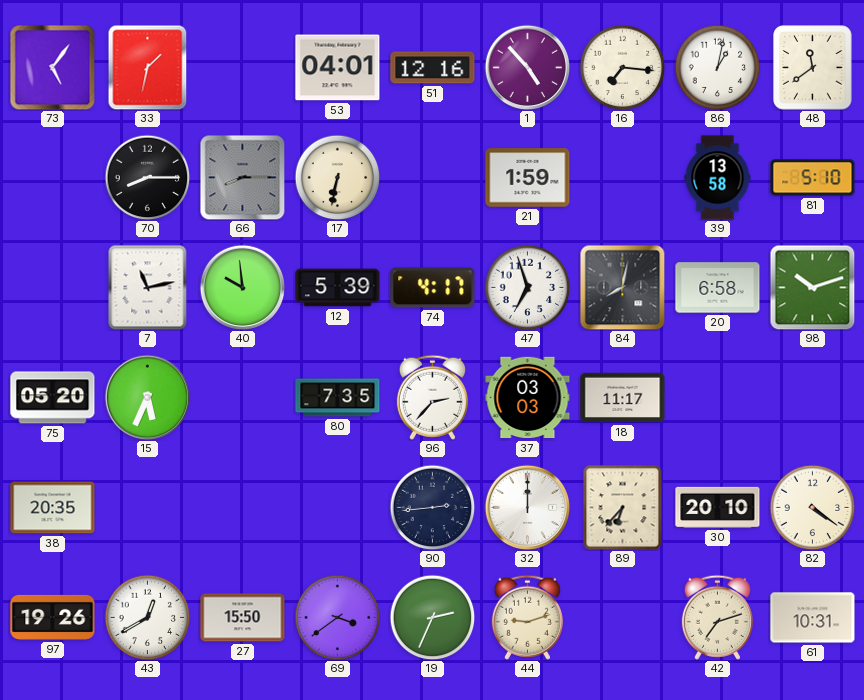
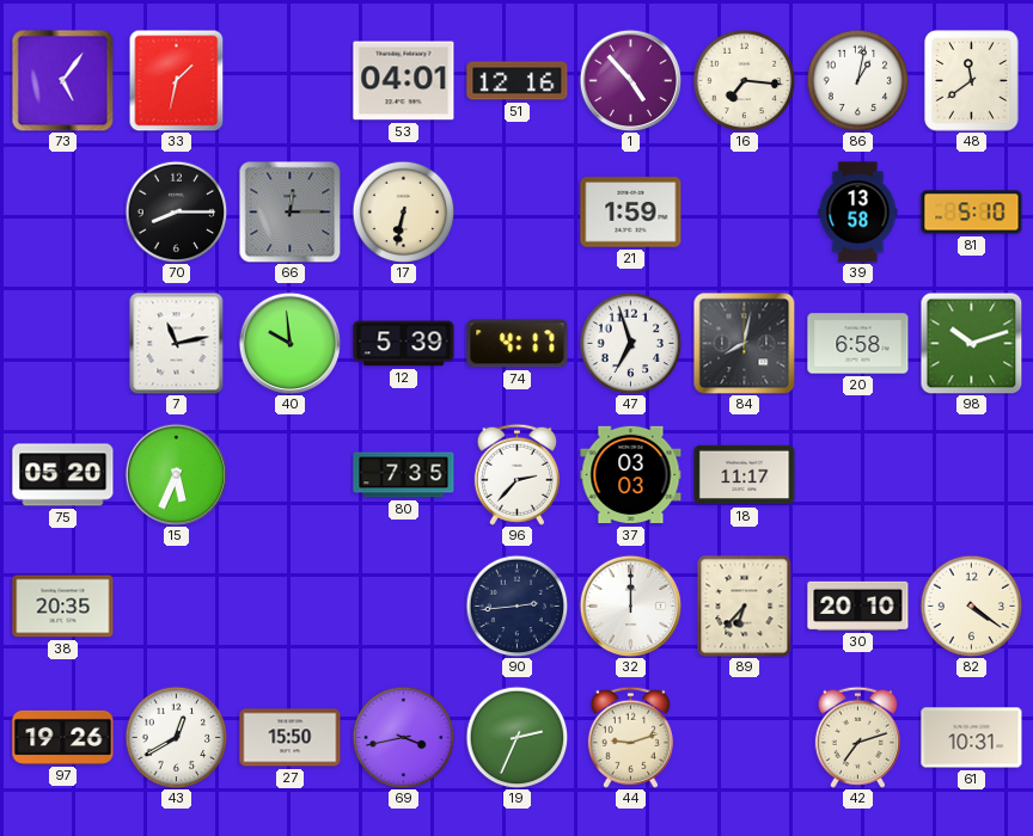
66: 8:15 -> 12:15 (289, 211)
69: 3:39 -> 3:43 (403, 737)
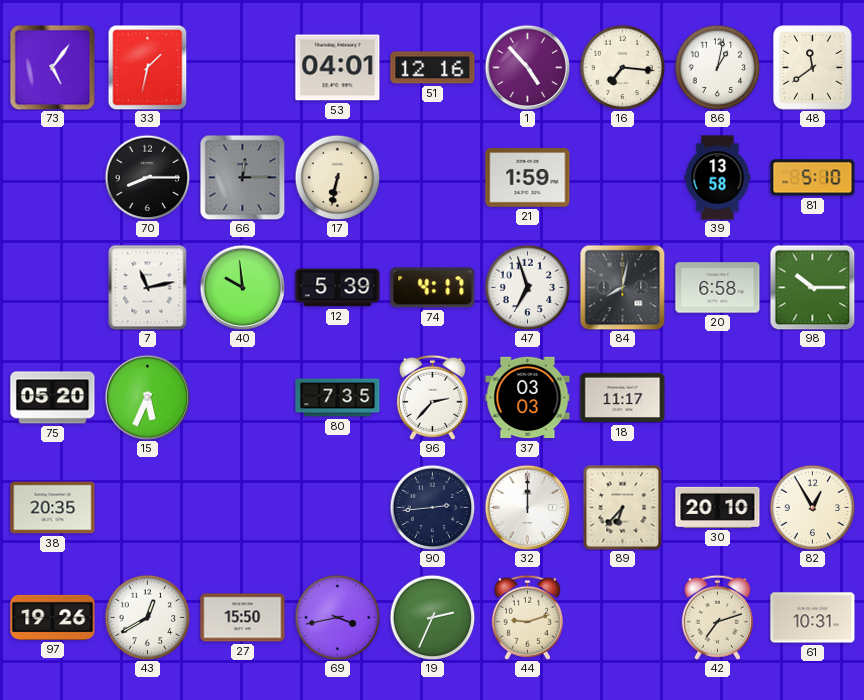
98: 10:12 -> 10:15 (812, 287)
82: 4:21 -> 12:55 (812, 507)
